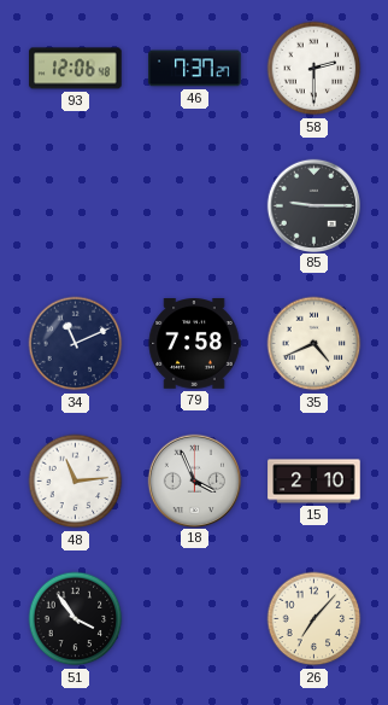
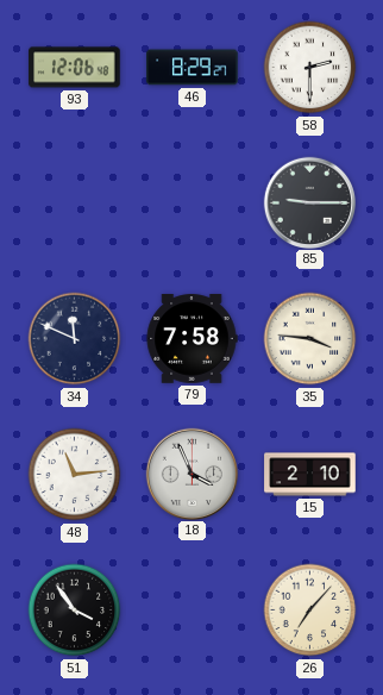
46: 7:37 -> 8:29 (193, 68)
34: 11:11 -> 11:49 (75, 339)
35: 4:41 -> 3:46 (310, 339)
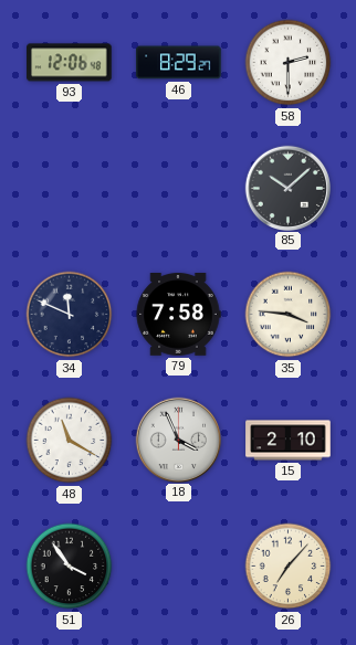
85: 9:15 -> 10:08 (287, 188)
48: 11:14 -> 11:20 (70, 441)
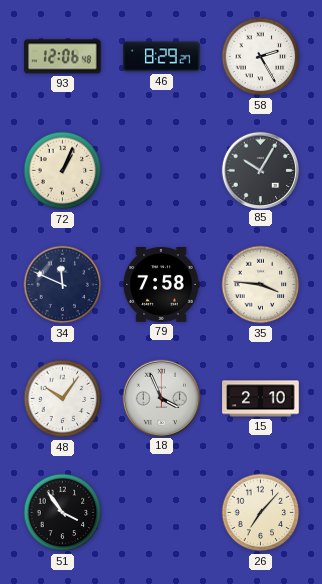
58: 2:30 -> 2:25 (261, 57)
72: none -> 1:04 (63, 171)
85: 10:08 -> 10:05 (260, 170)
48: 11:20 -> 10:06 (63, 399)
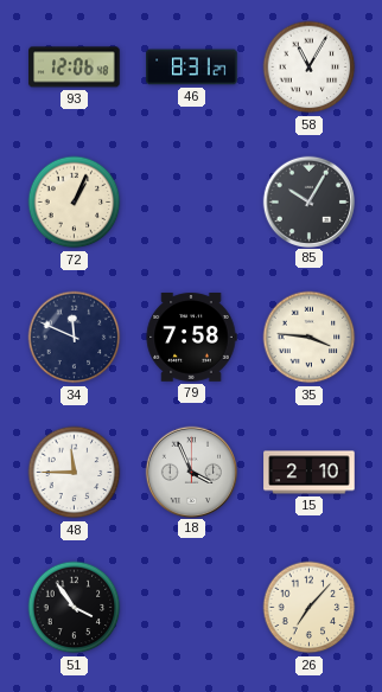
46: 8:29 -> 8:31 (192, 68)
58: 2:25 -> 11:05 (310, 68)
48: 10:06 -> 11:45 (75, 473)
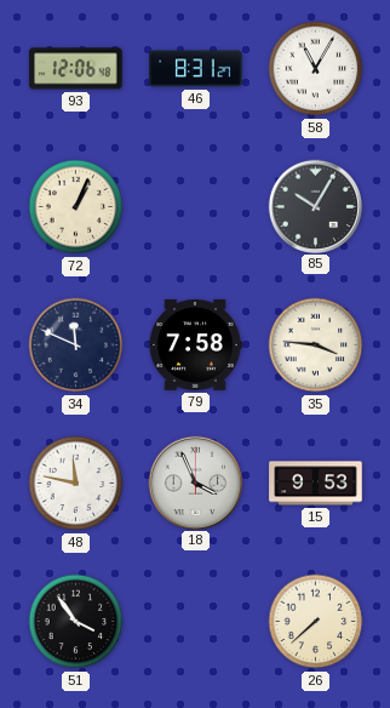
48: 11:45 -> 11:47 (76, 484)
15: 2:10 -> 9:53 (316, 484)
26: 7:07 -> 7:38 (316, 622)
